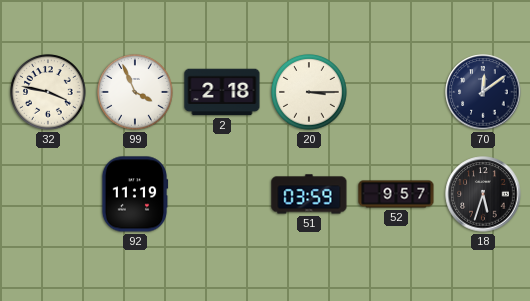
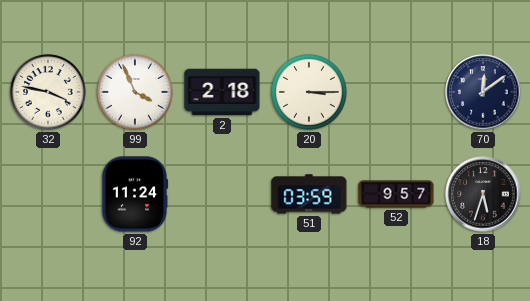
92: 11:19 -> 11:24 (135, 194)
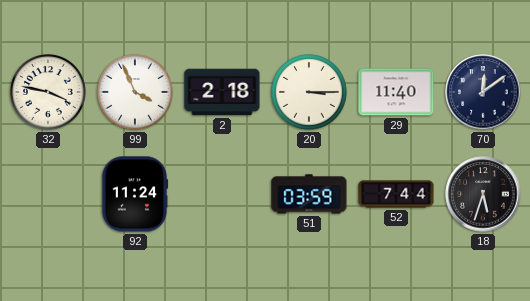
29: none -> 11:40 (396, 92)
52: 9:57 -> 7:44 (396, 194)
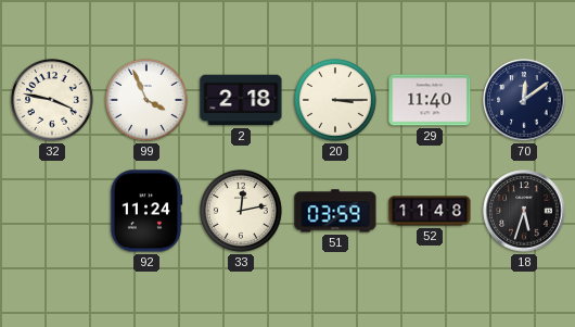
33: none -> 12:13 (242, 212)
52: 7:44 -> 11:48 (430, 211)
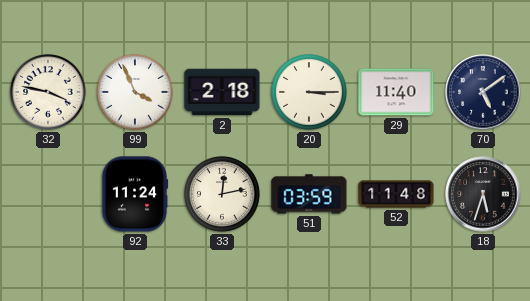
70: 12:09 -> 5:09 (483, 92)
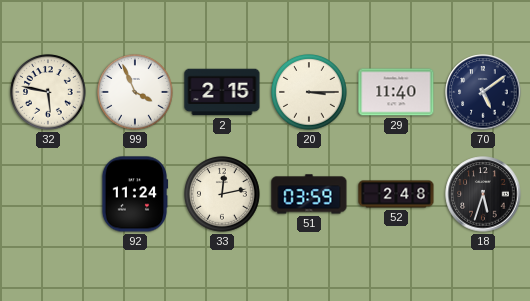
32: 3:47 -> 5:47 (49, 93)
2: 2:18 -> 2:15 (222, 92)
52: 11:48 -> 2:48 (396, 194)
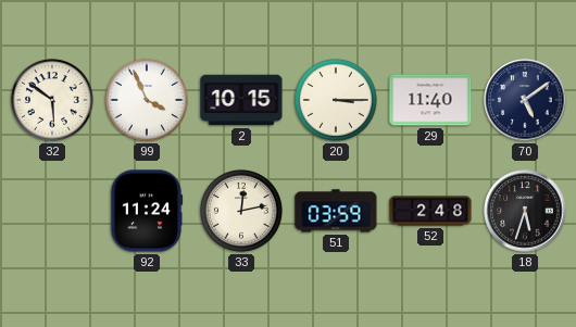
32: 5:47 -> 5:51 (53, 101)
2: 2:15 -> 10:15 (241, 100)
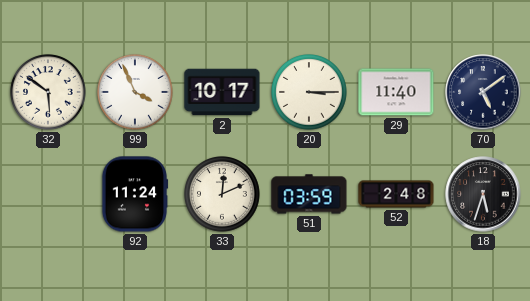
2: 10:15 -> 10:17 (222, 92)
33: 12:13 -> 12:11 (223, 195)
